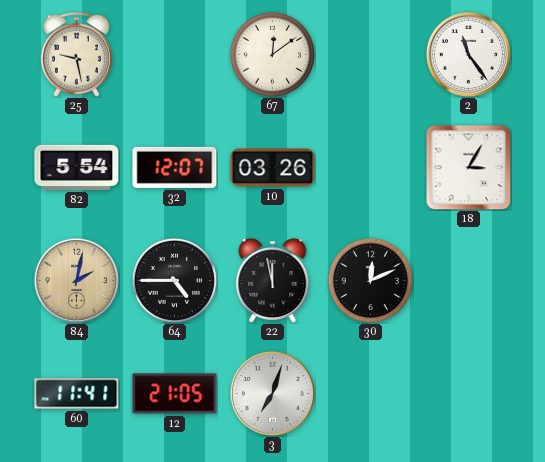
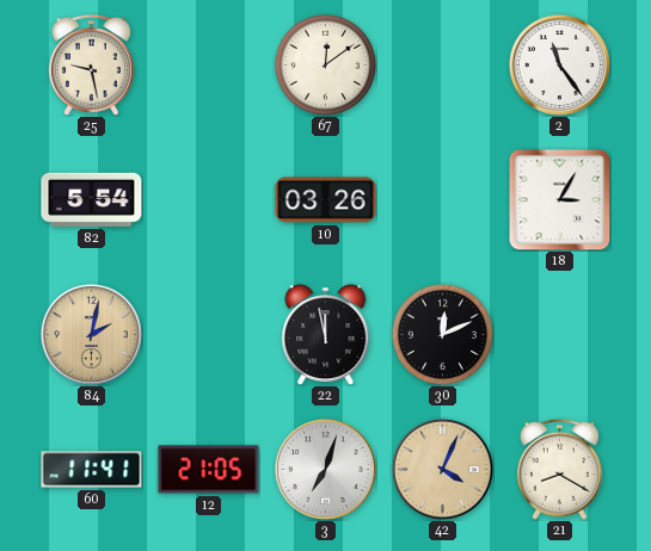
32: 12:07 -> none (175, 167)
64: 4:45 -> none (174, 280)
42: none -> 4:04 (442, 469)
21: none -> 8:20 (559, 469)
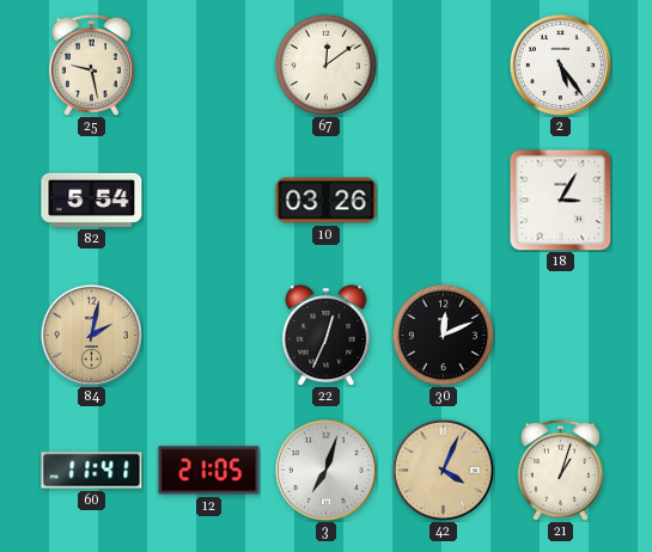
2: 11:24 -> 5:24 (560, 65)
22: 11:58 -> 12:34 (327, 336)
21: 8:20 -> 1:03 (560, 470)
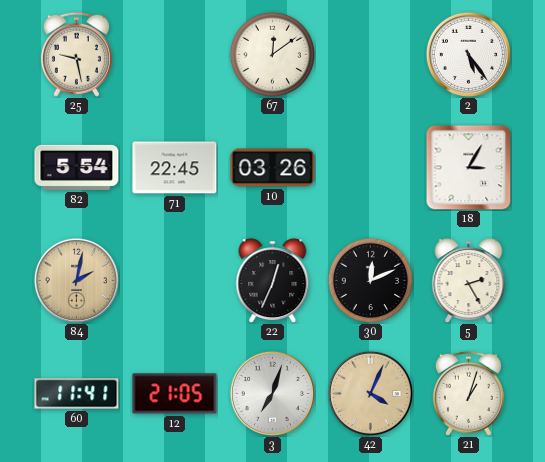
71: none -> 22:45 (175, 168)
5: none -> 2:25 (469, 281)
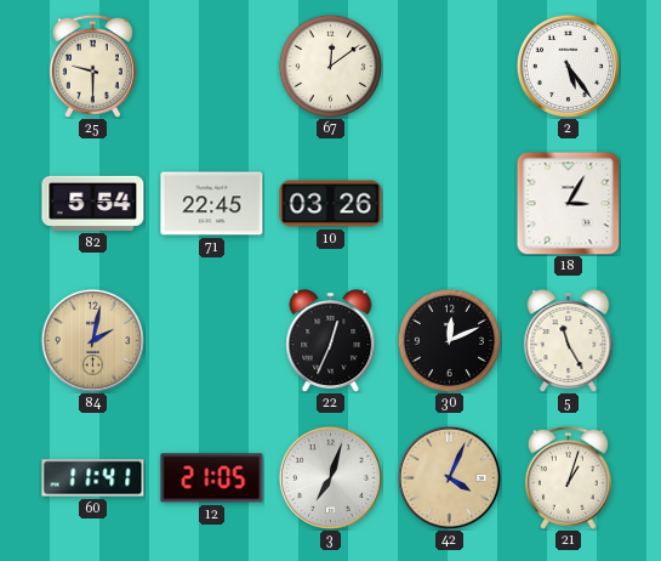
25: 9:28 -> 9:30 (92, 66)
5: 2:25 -> 11:25 (569, 341)
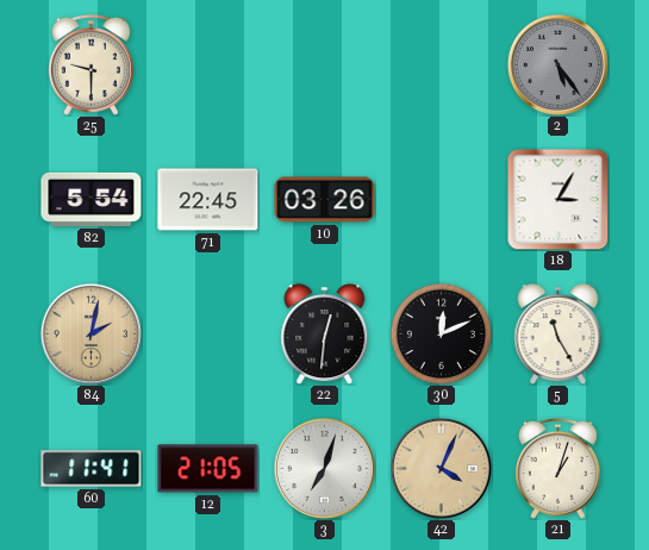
67: 12:09 -> none (330, 66)
2 dial: white -> grey (557, 64)
22: 12:34 -> 12:31 (325, 335)
